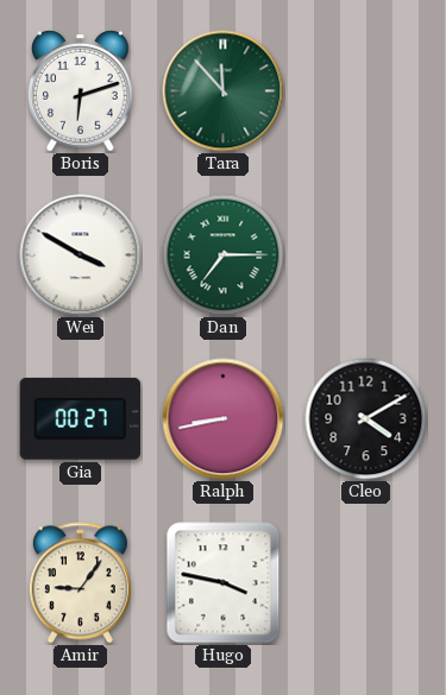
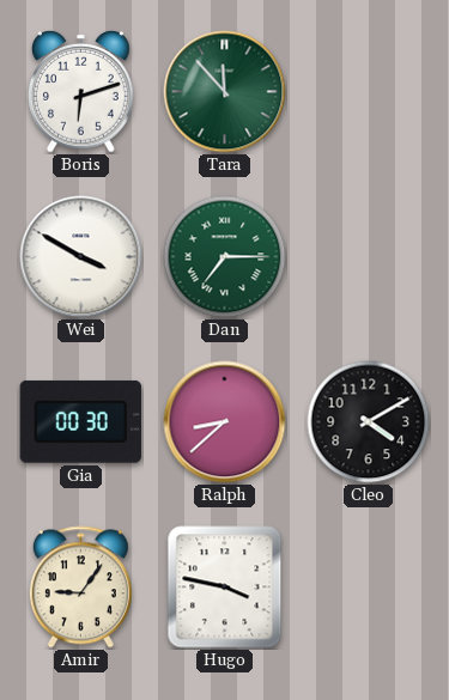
Gia: 00:27 -> 00:30 (80, 421)
Ralph: 8:43 -> 8:38 (225, 422)
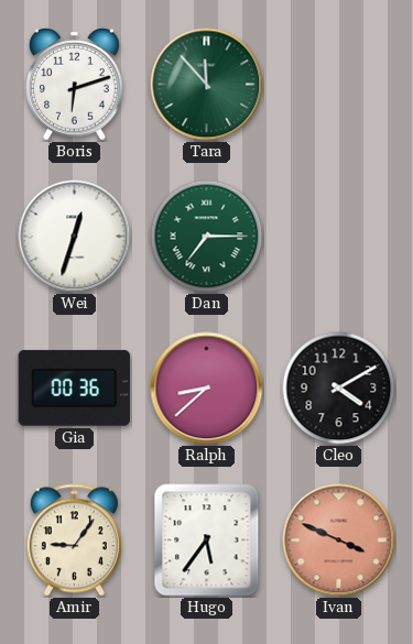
Wei: 3:50 -> 12:33 (75, 237)
Gia: 00:30 -> 00:36 (74, 388)
Hugo: 3:47 -> 5:36 (207, 541)
Ivan: none -> 3:49 (339, 541)
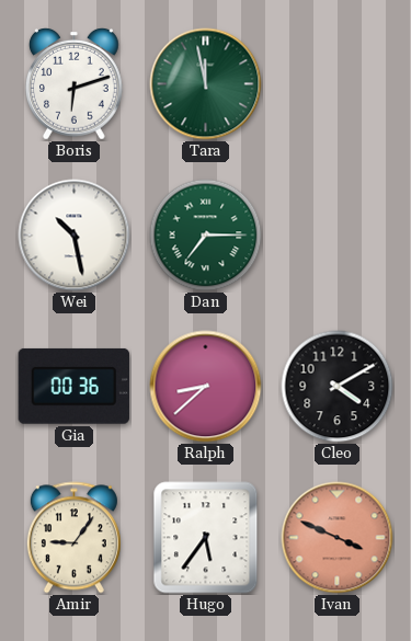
Tara: 11:53 -> 11:58 (206, 84)
Wei: 12:33 -> 10:28 (75, 236)
